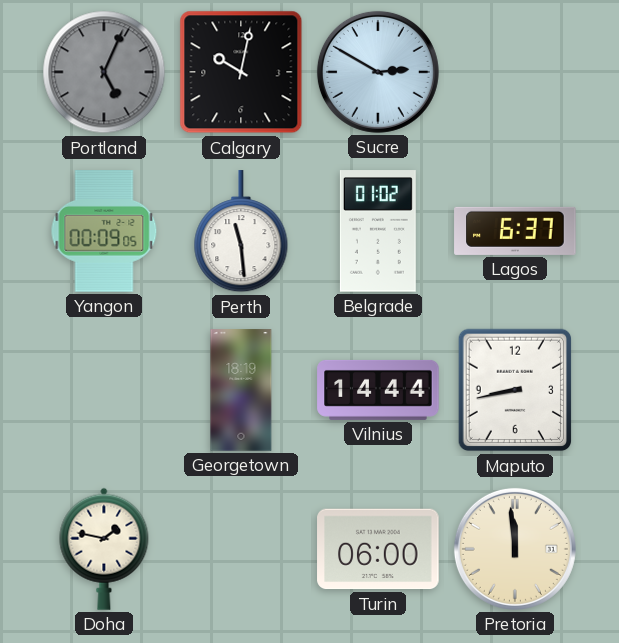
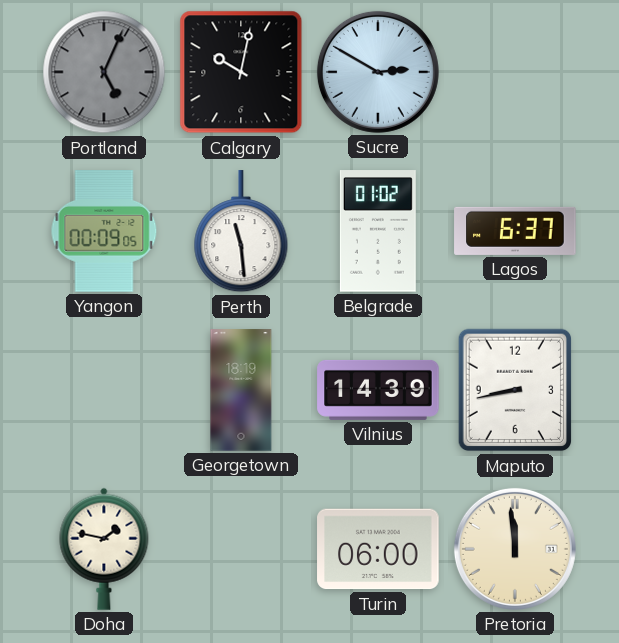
Vilnius: 14:44 -> 14:39 (378, 390)
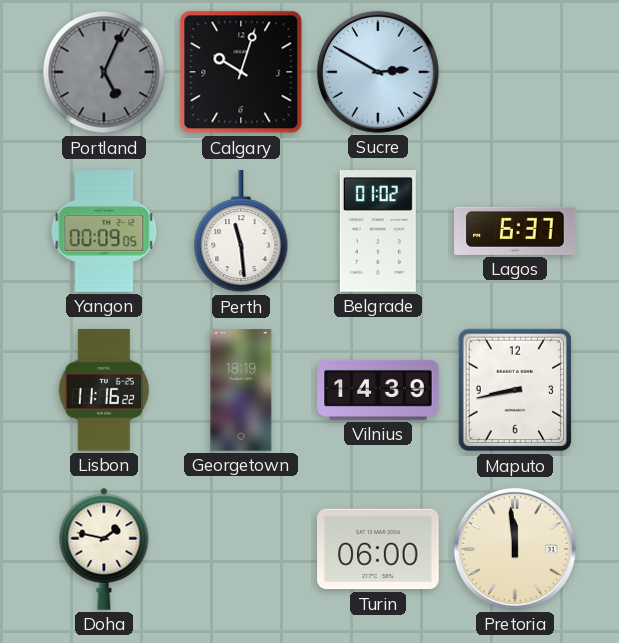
Calgary: 10:02 -> 10:03 (241, 72)
Lisbon: none -> 11:16 (104, 390)
